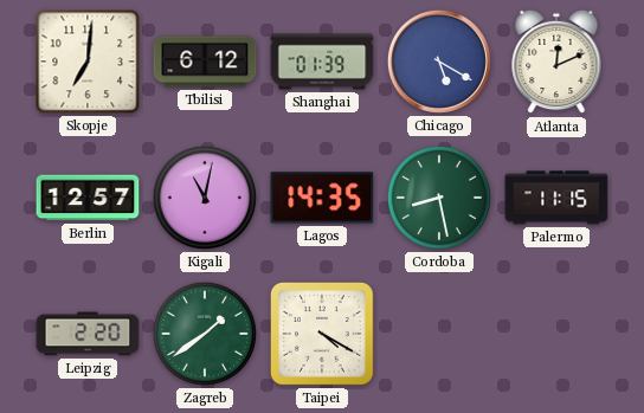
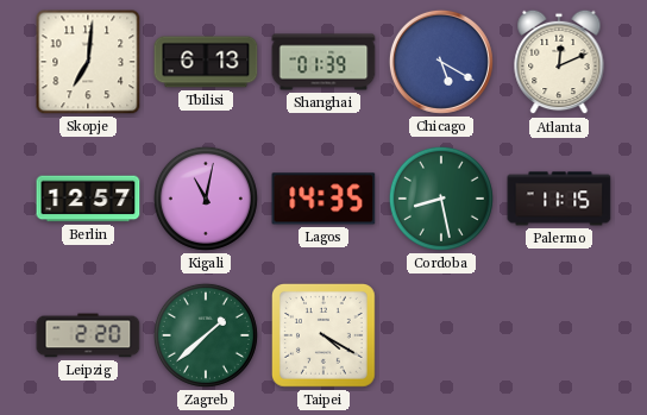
Tbilisi: 6:12 -> 6:13 (206, 62)
Zagreb: 1:39 -> 1:38 (206, 335)
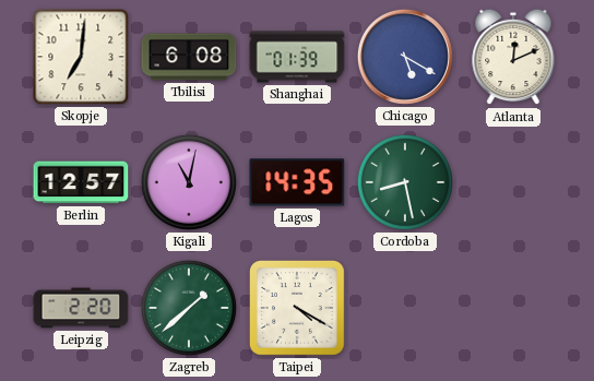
Tbilisi: 6:13 -> 6:08 (189, 57)
Palermo: 11:15 -> none (559, 199)
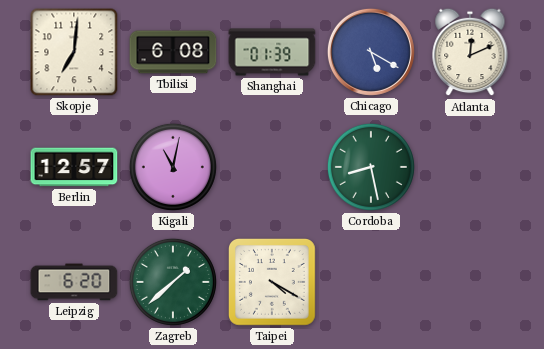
Lagos: 14:35 -> none (297, 182)
Leipzig: 2:20 -> 6:20 (74, 282)
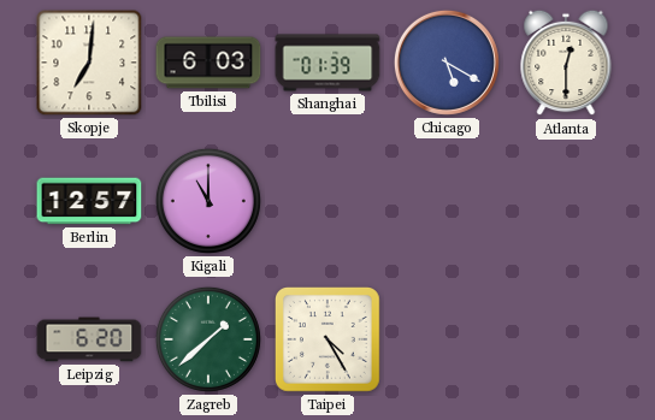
Tbilisi: 6:08 -> 6:03 (208, 63)
Atlanta: 12:11 -> 12:30 (566, 63)
Kigali: 11:02 -> 11:00 (208, 201)
Cordoba: 8:28 -> none (371, 167)
Taipei: 4:20 -> 4:25 (329, 341)
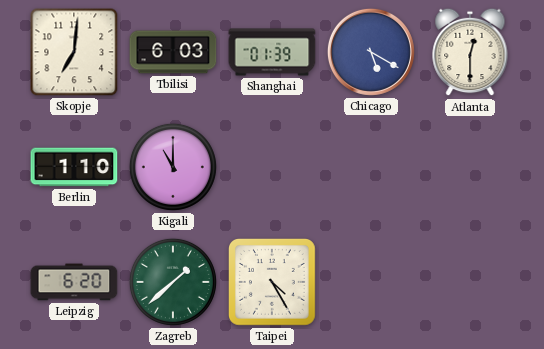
Berlin: 12:57 -> 1:10 (74, 167)
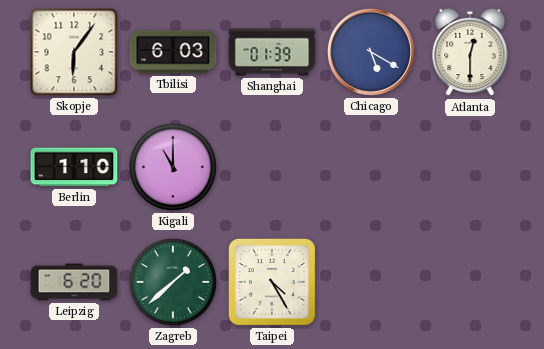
Skopje: 7:01 -> 6:06 (74, 52)
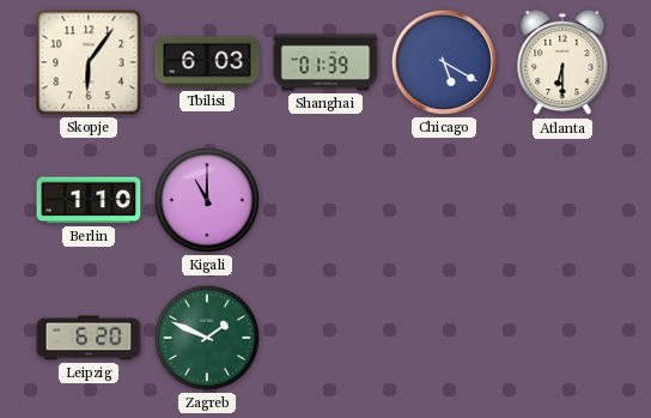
Atlanta: 12:30 -> 6:30 (562, 62)
Zagreb: 1:38 -> 1:49 (207, 338)
Taipei: 4:25 -> none (273, 283)
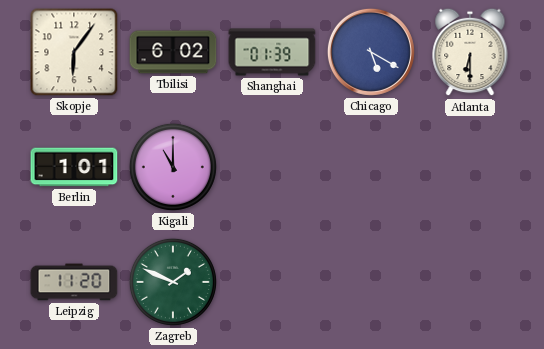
Tbilisi: 6:03 -> 6:02 (173, 52)
Berlin: 1:10 -> 1:01 (74, 167)
Leipzig: 6:20 -> 11:20 (74, 282)
